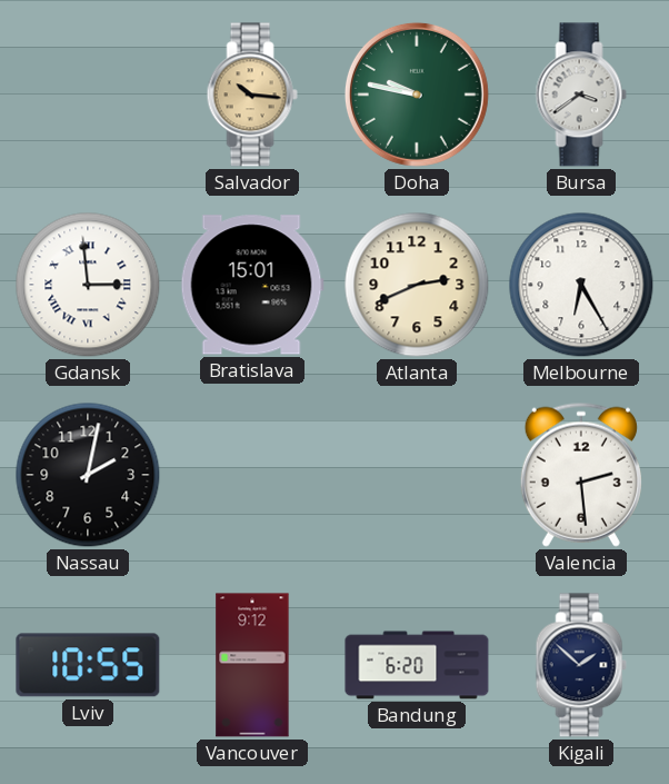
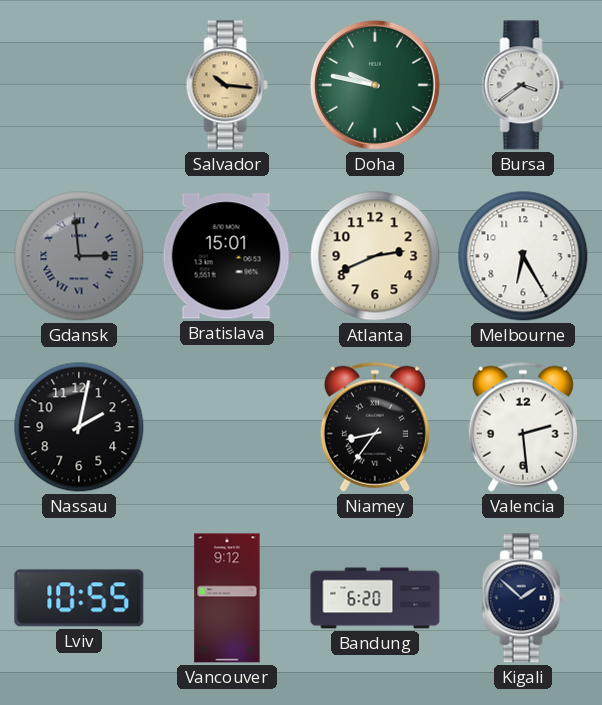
Gdansk dial: white -> grey (79, 256)
Niamey: none -> 8:36 (375, 427)
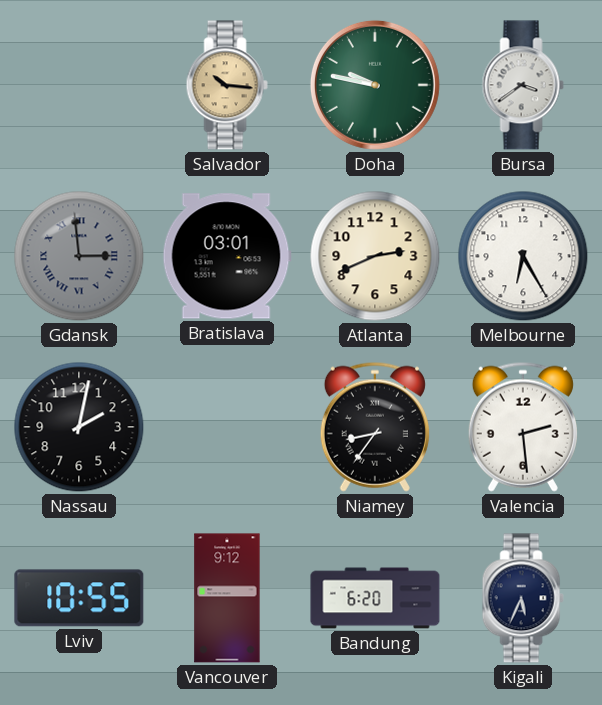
Bratislava: 15:01 -> 03:01 (227, 256)
Kigali: 1:52 -> 5:34 (523, 598)
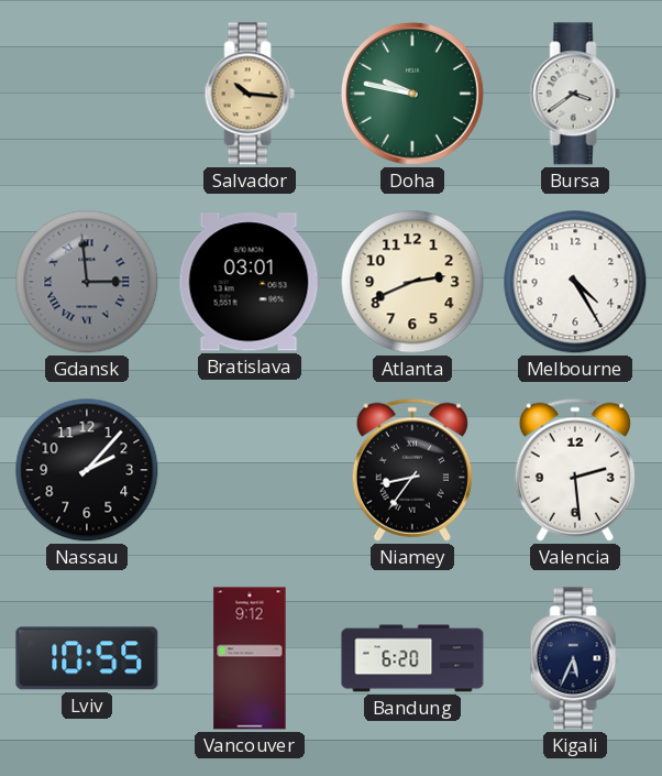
Melbourne: 6:25 -> 4:25 (575, 282)
Nassau: 2:02 -> 2:07 (87, 470)
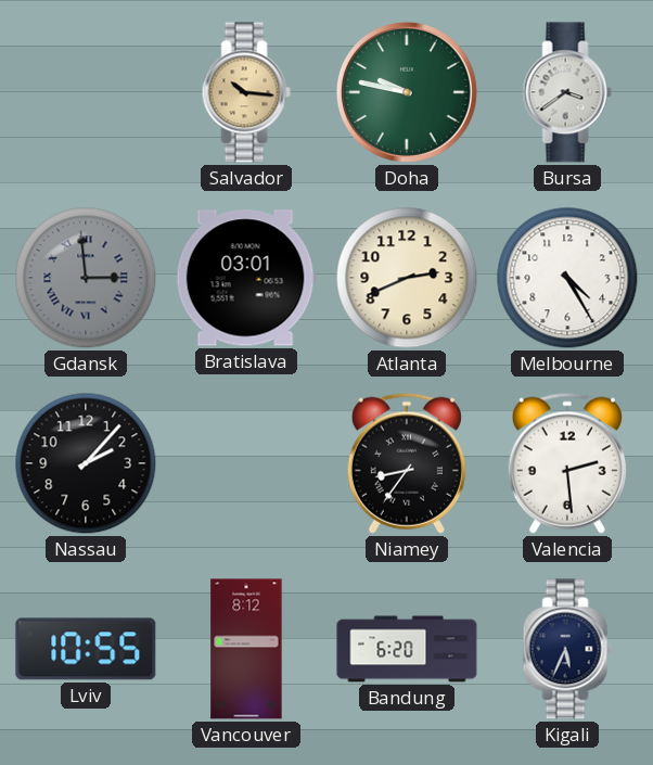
Vancouver: 9:12 -> 8:12 (246, 649)
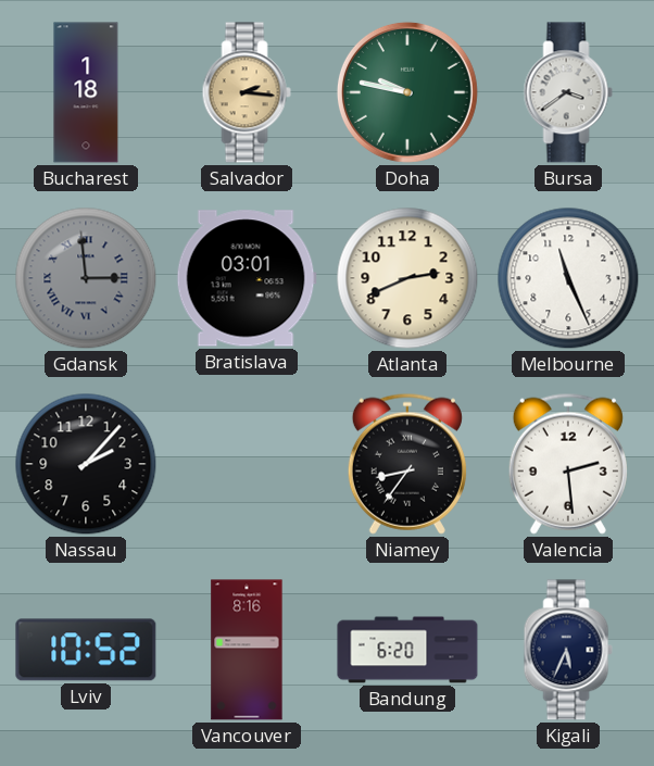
Bucharest: none -> 1:18 (86, 92)
Salvador: 10:16 -> 2:16 (247, 92)
Melbourne: 4:25 -> 11:26 (568, 278)
Lviv: 10:55 -> 10:52 (86, 650)
Vancouver: 8:12 -> 8:16 (247, 650)
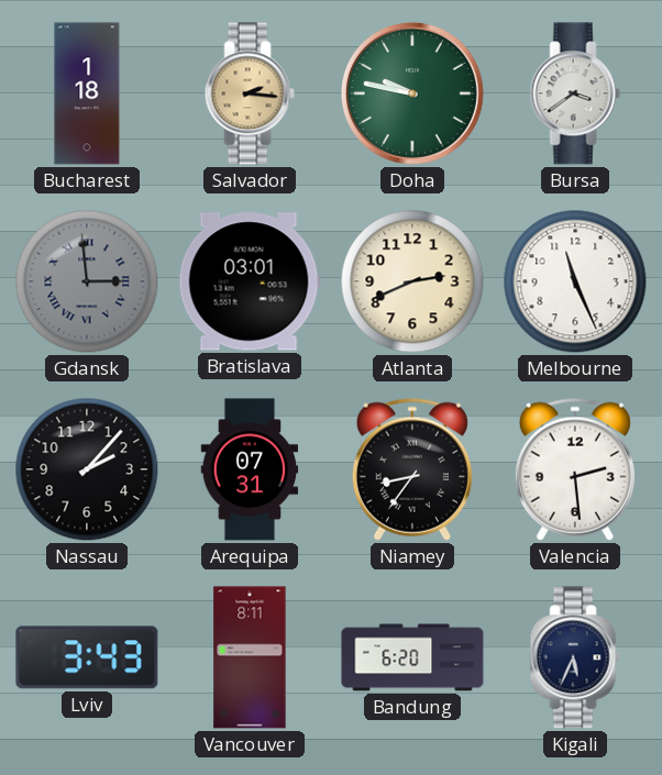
Arequipa: none -> 07:31 (250, 469)
Lviv: 10:52 -> 3:43 (87, 657)
Vancouver: 8:16 -> 8:11 (250, 657)
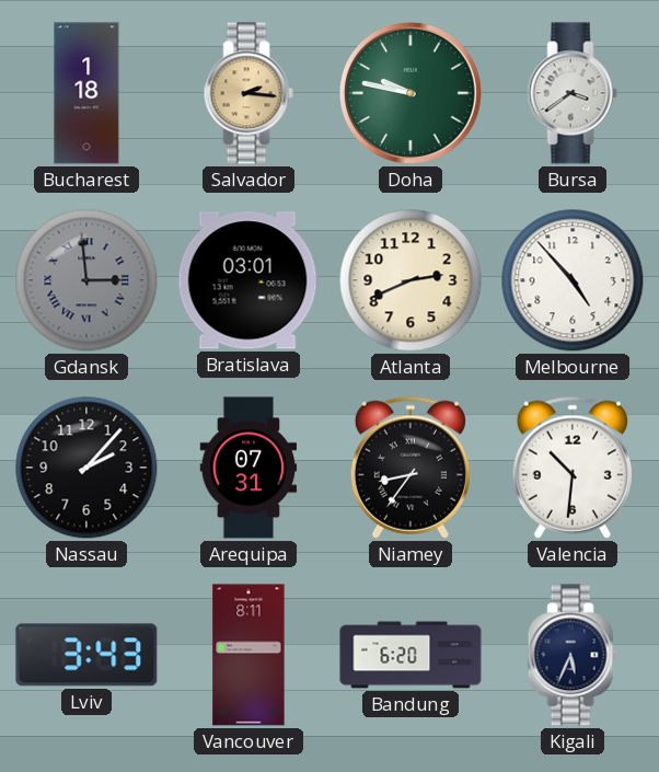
Melbourne: 11:26 -> 4:53 (573, 280)
Valencia: 2:29 -> 10:31 (573, 468)
